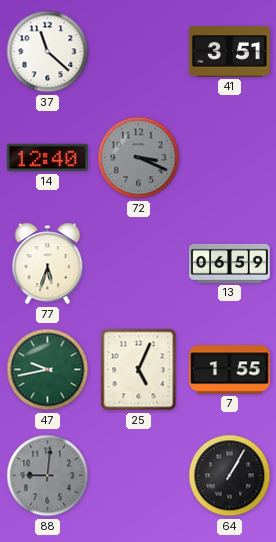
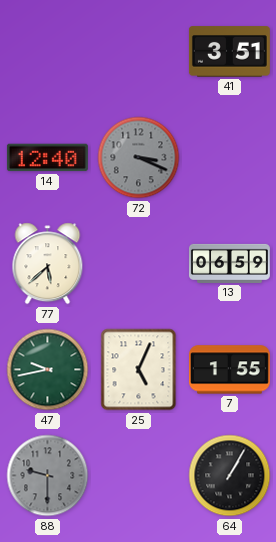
37: 11:22 -> none (48, 52)
77: 5:33 -> 5:38 (48, 264)
88: 9:01 -> 9:30 (48, 476)
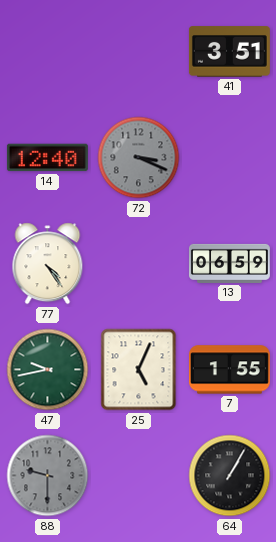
77: 5:38 -> 4:24 (48, 264)
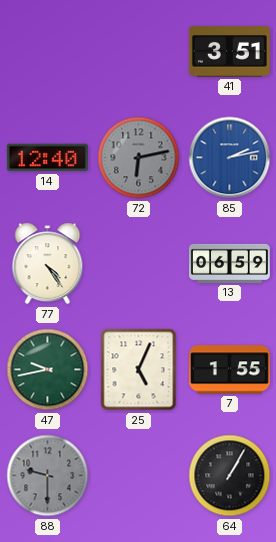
72: 3:19 -> 6:13 (139, 158)
85: none -> 2:13 (230, 158)
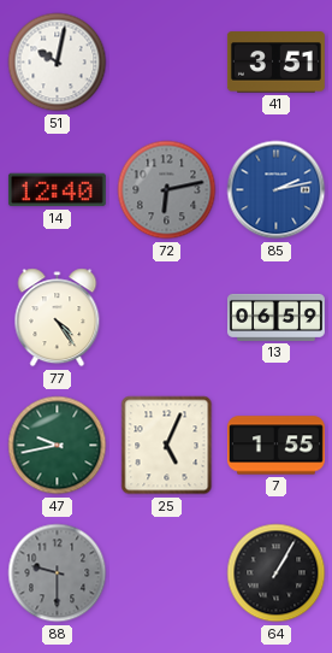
51: none -> 10:02 (58, 63)
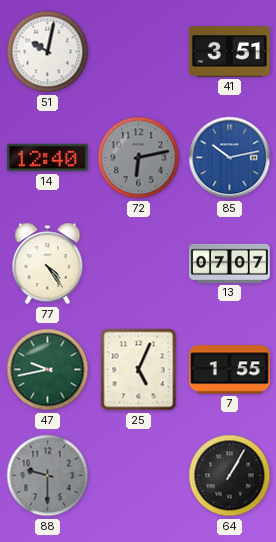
85: 2:13 -> 10:13 (230, 158)
13: 06:59 -> 07:07 (229, 263)
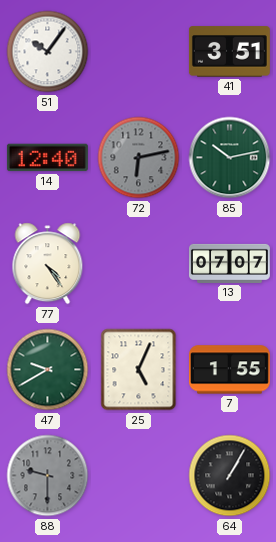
51: 10:02 -> 10:06 (48, 52)
85 dial: blue -> green (230, 158)
47: 9:43 -> 9:40 (48, 370)
